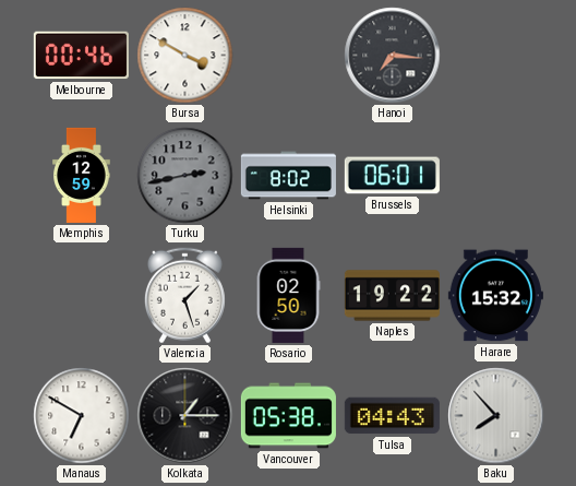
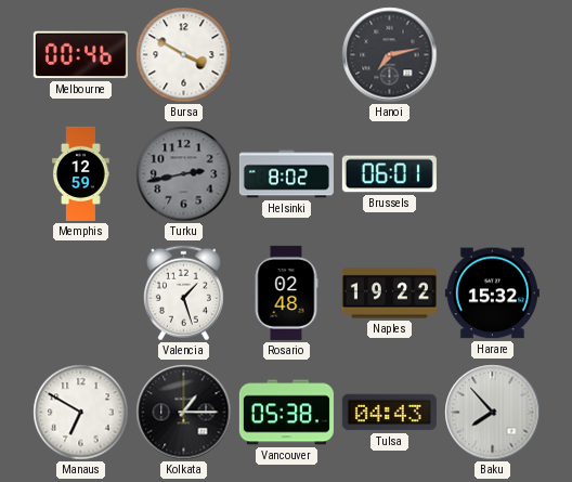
Hanoi: 7:16 -> 7:13 (390, 55)
Rosario: 02:50 -> 02:48 (286, 292)
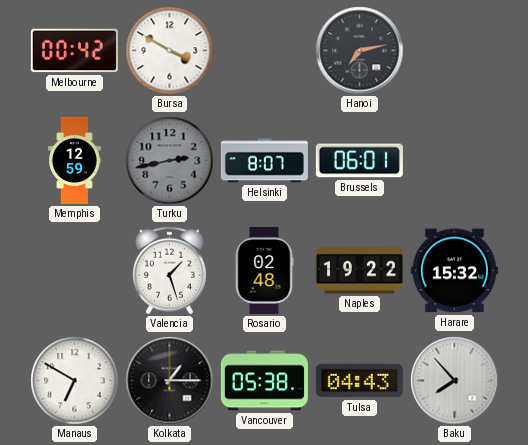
Melbourne: 00:46 -> 00:42 (74, 51)
Helsinki: 8:02 -> 8:07 (264, 161)
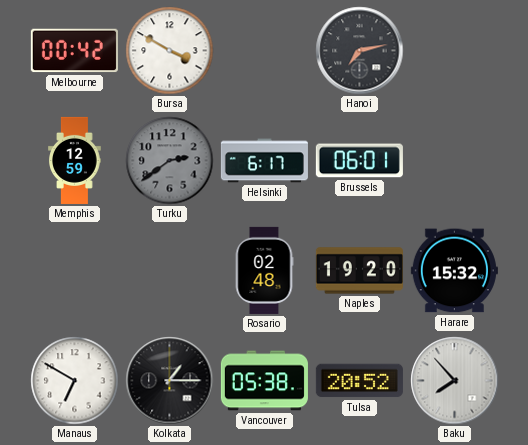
Turku: 2:43 -> 2:39 (170, 161)
Helsinki: 8:07 -> 6:17 (264, 161)
Valencia: 1:27 -> none (169, 271)
Naples: 19:22 -> 19:20 (359, 271)
Tulsa: 04:43 -> 20:52 (359, 381)
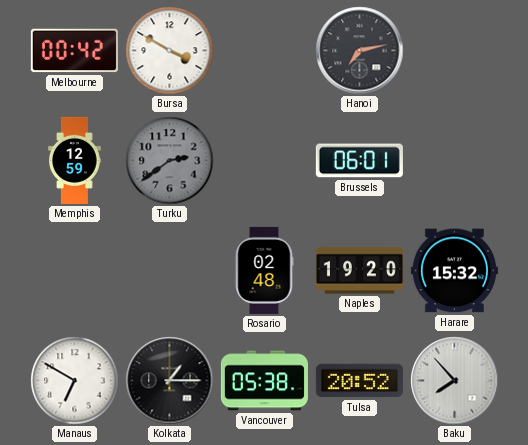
Helsinki: 6:17 -> none (264, 161)
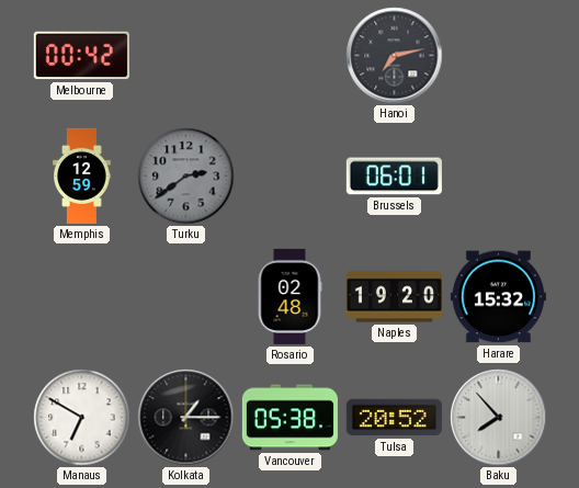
Bursa: 3:50 -> none (170, 51)
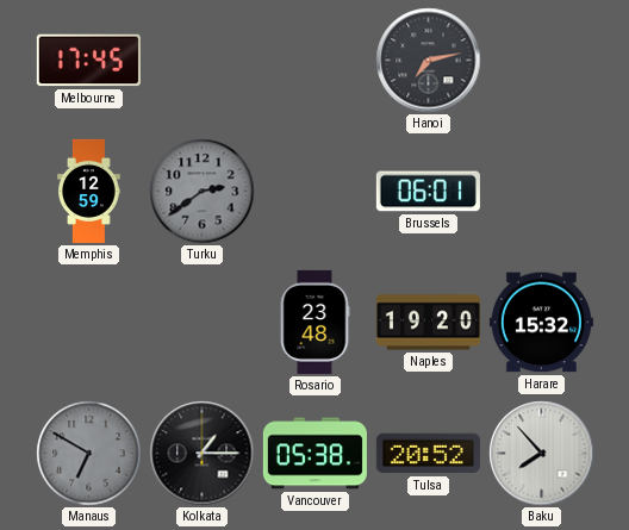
Melbourne: 00:42 -> 17:45 (88, 61)
Rosario: 02:48 -> 23:48 (314, 322)
Manaus dial: white -> grey (89, 454)
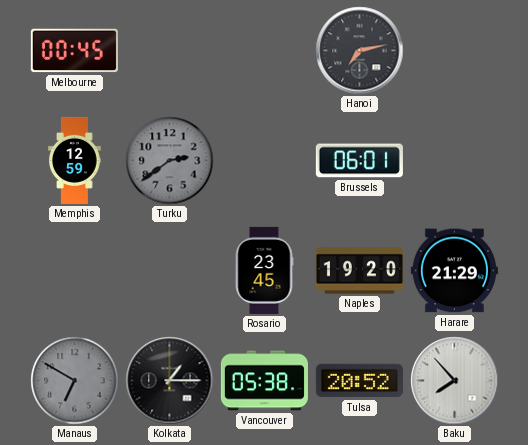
Melbourne: 17:45 -> 00:45 (74, 51)
Rosario: 23:48 -> 23:45 (264, 270)
Harare: 15:32 -> 21:29 (454, 271)
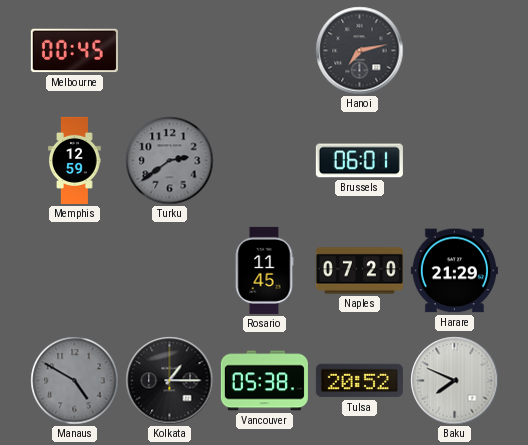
Rosario: 23:45 -> 11:45 (264, 270)
Naples: 19:20 -> 07:20 (359, 271)
Manaus: 6:50 -> 4:50 (75, 381)
Baku: 7:53 -> 7:49 (455, 381)
